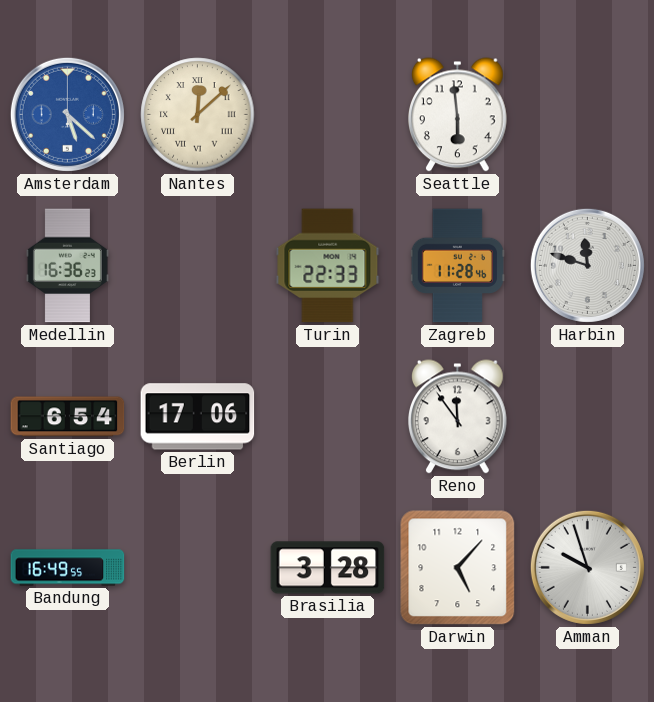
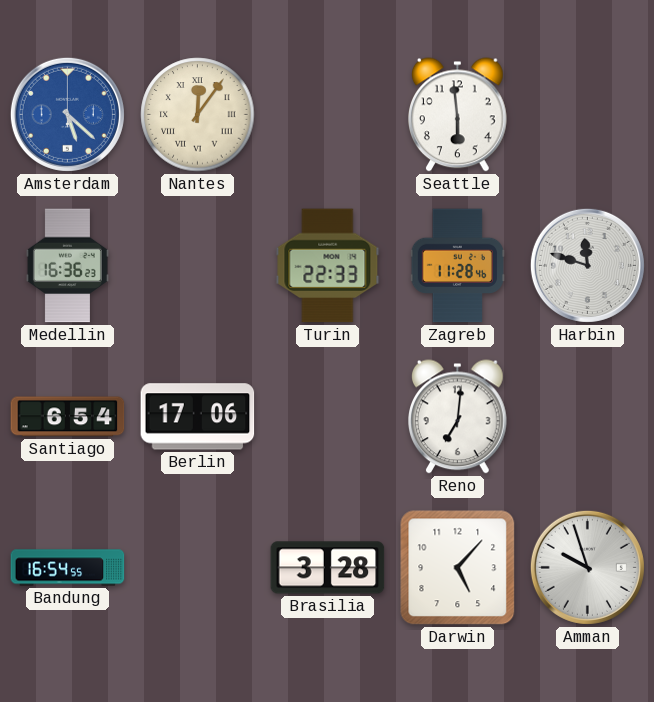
Nantes: 12:08 -> 12:06 (198, 115)
Reno: 11:54 -> 7:01 (458, 417)
Bandung: 16:49 -> 16:54 (68, 568)
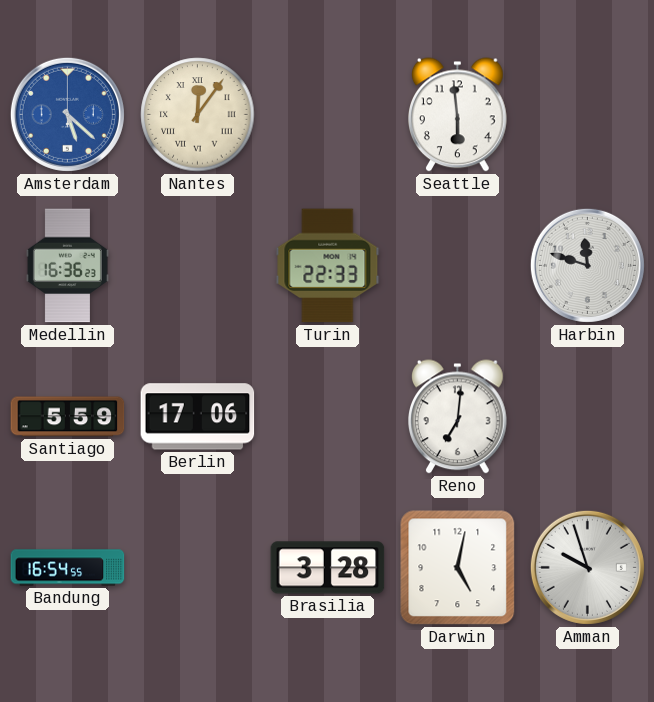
Zagreb: 11:28 -> none (457, 266)
Santiago: 6:54 -> 5:59 (68, 417)
Darwin: 5:07 -> 5:02 (458, 568)
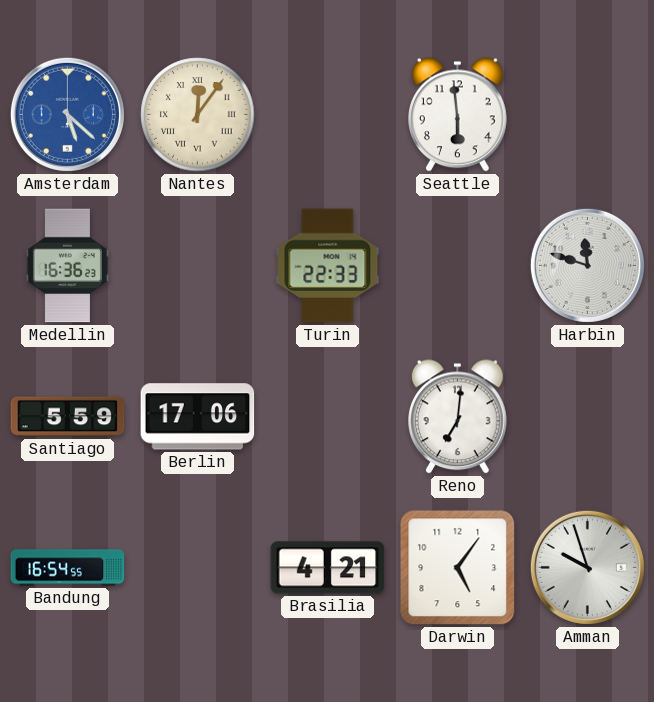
Brasilia: 3:28 -> 4:21 (328, 568)
Darwin: 5:02 -> 5:06 (458, 568)
